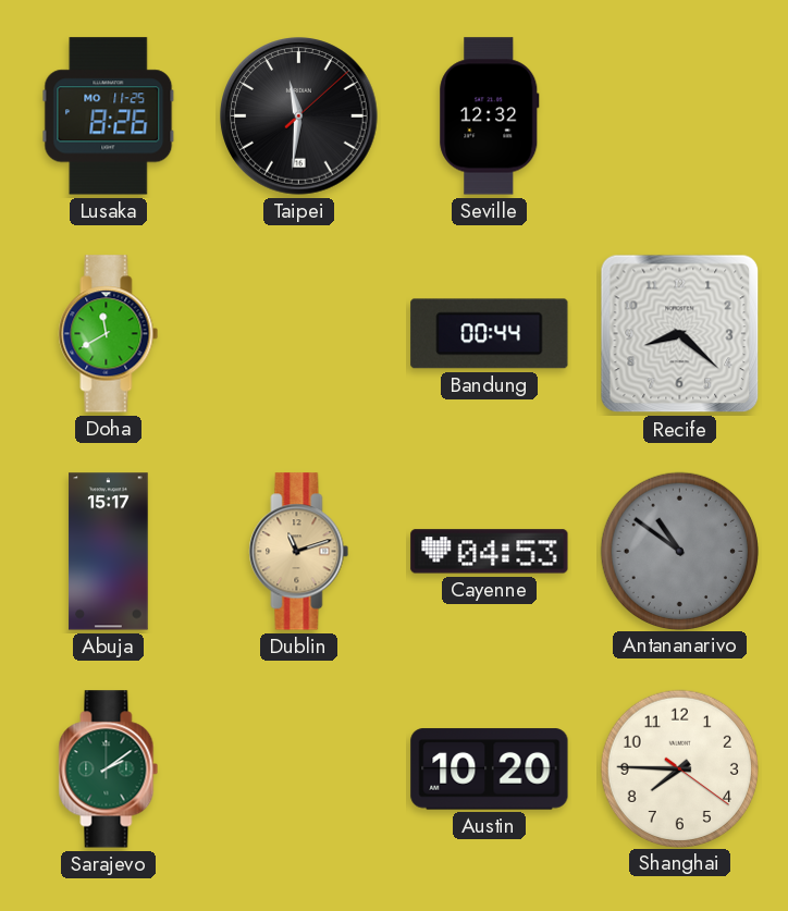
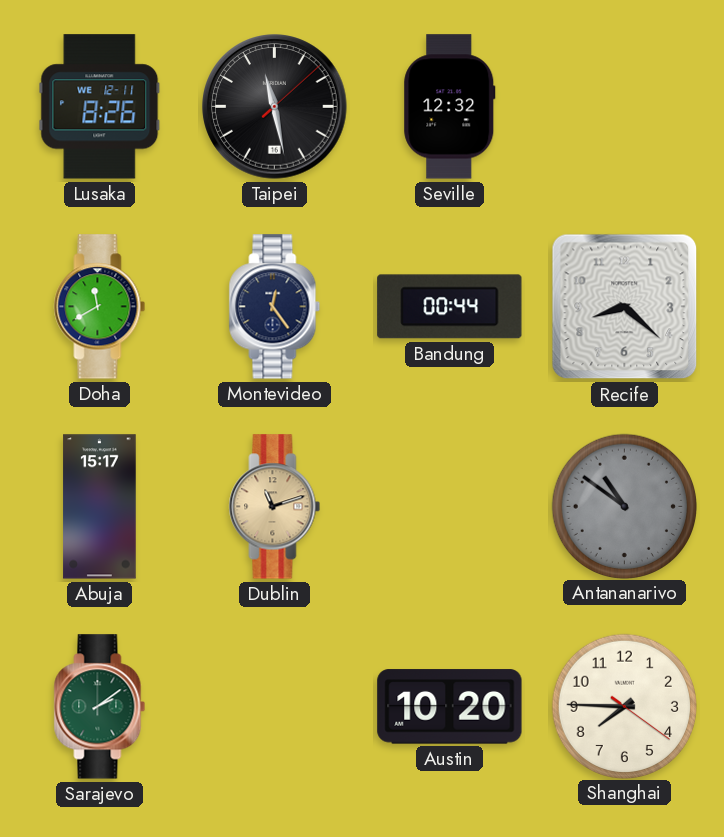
Lusaka date: MO 11-25 -> WE 12-11 (100, 107)
Taipei: 11:31 -> 11:28 (275, 107)
Montevideo: none -> 12:24 (275, 307)
Cayenne: 04:53 -> none (490, 552)
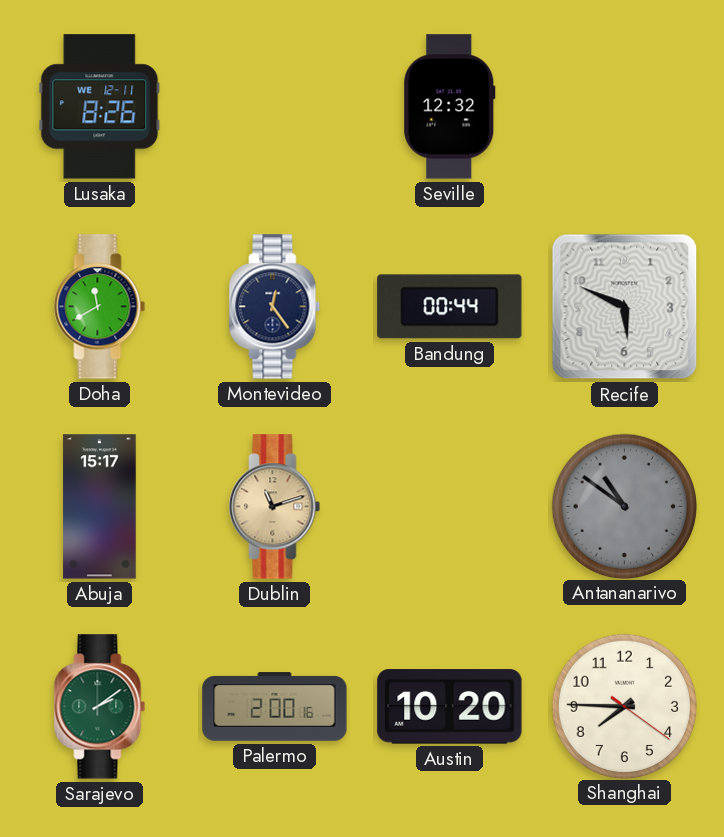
Taipei: 11:28 -> none (275, 107)
Recife: 8:22 -> 5:49 (625, 307)
Palermo: none -> 2:00 (275, 707)
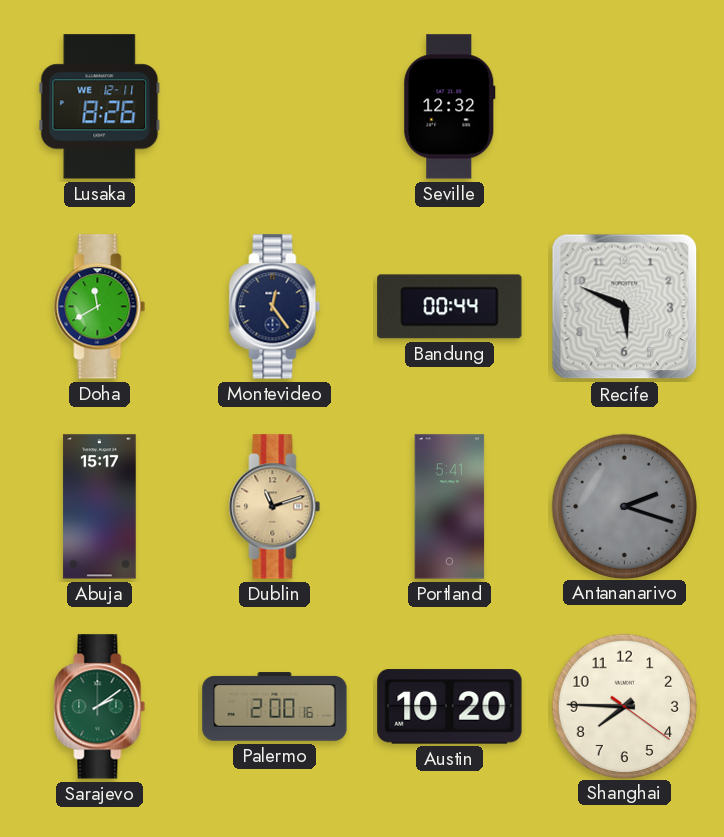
Portland: none -> 5:41 (450, 507)
Antananarivo: 10:51 -> 2:18 (624, 506)
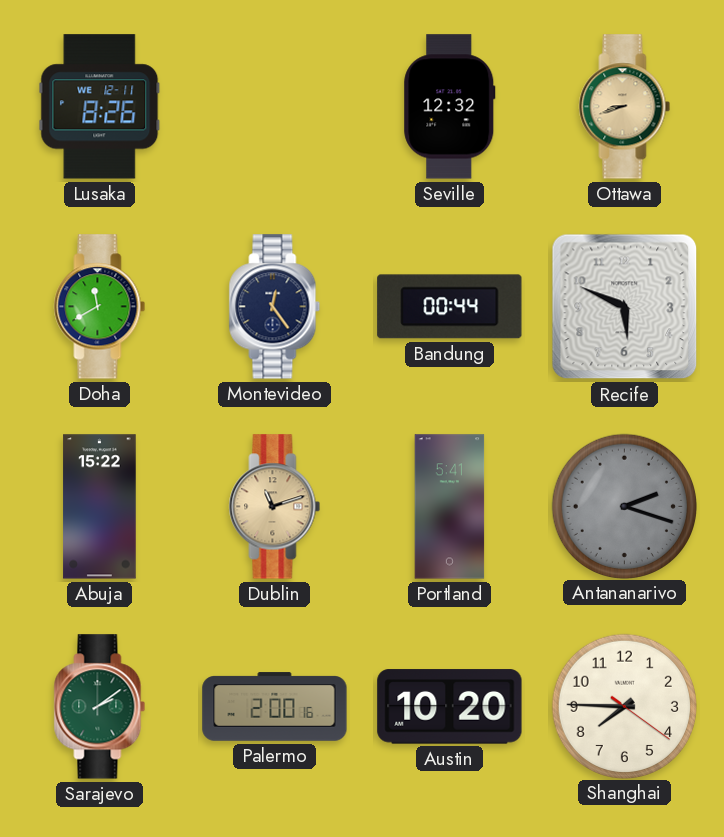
Ottawa: none -> 8:42 (625, 107)
Abuja: 15:17 -> 15:22 (100, 507)
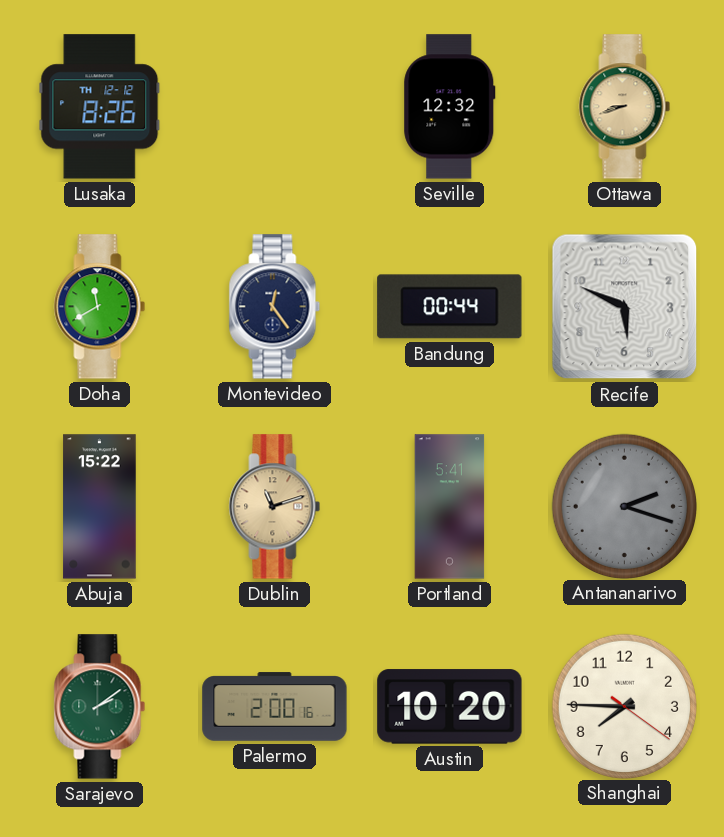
Lusaka date: WE 12-11 -> TH 12-12 (100, 107)
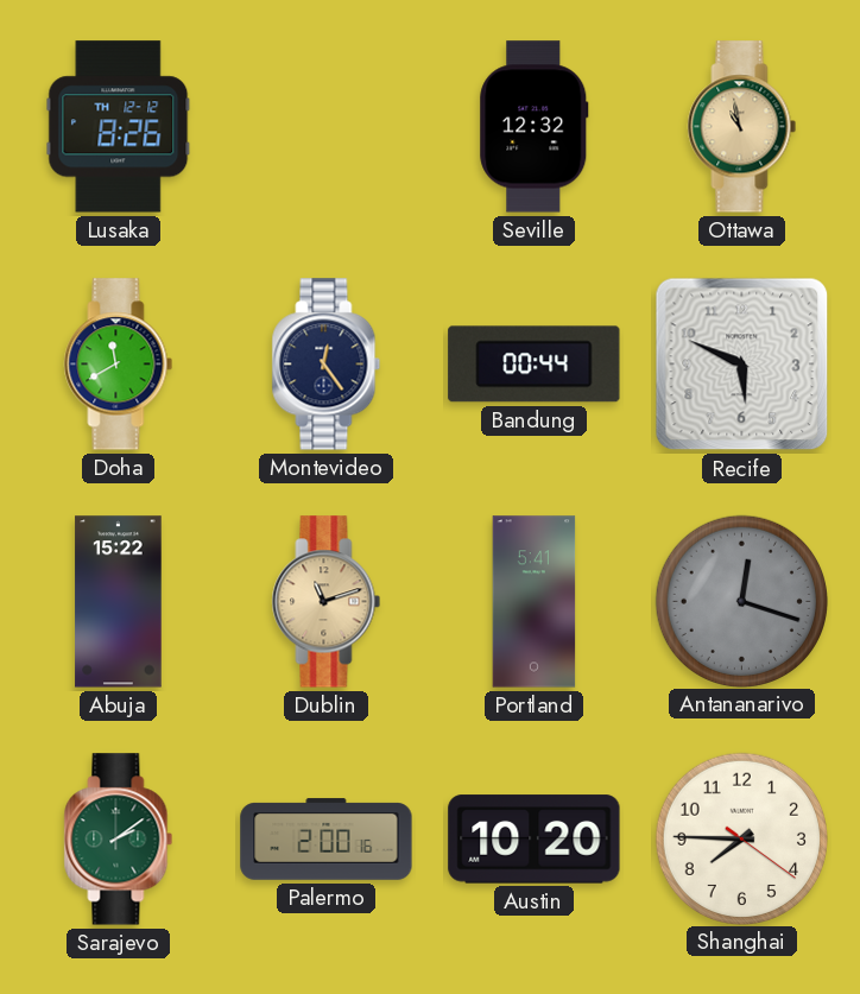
Ottawa: 8:42 -> 10:58 (742, 127)
Antananarivo: 2:18 -> 12:18 (741, 601)
